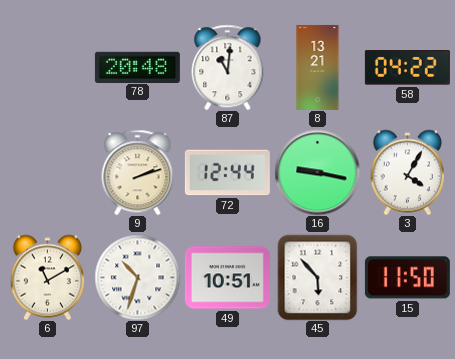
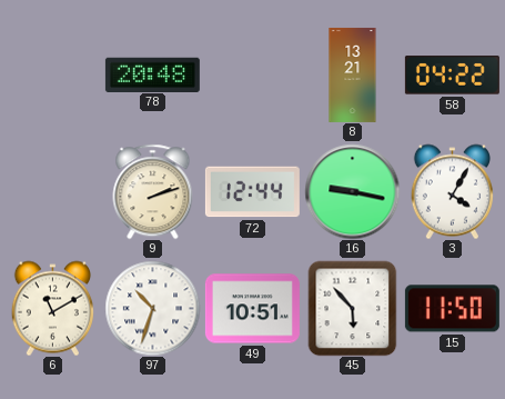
87: 11:01 -> none (228, 67)
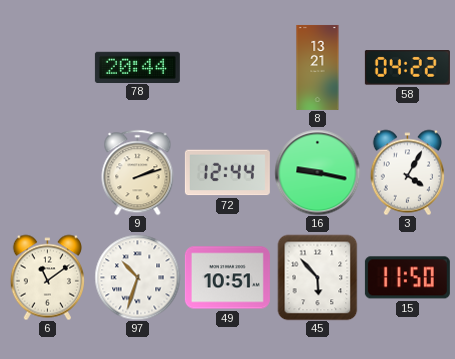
78: 20:48 -> 20:44 (137, 67)
6: 11:10 -> 11:09 (47, 277)
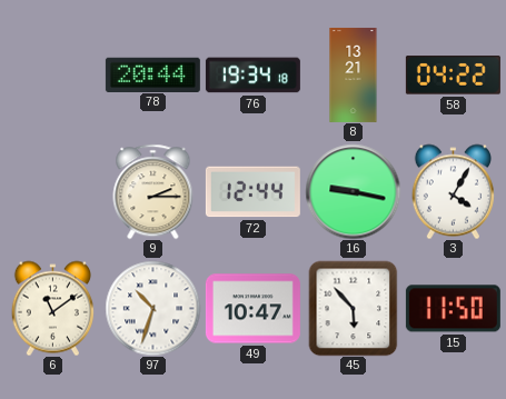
76: none -> 19:34 (252, 76)
9: 2:12 -> 2:15 (153, 191)
49: 10:51 -> 10:47 (252, 309)
